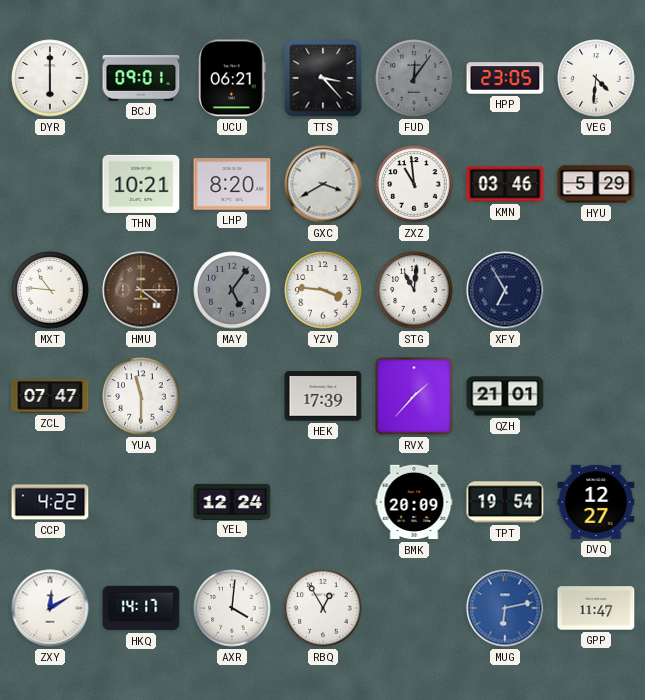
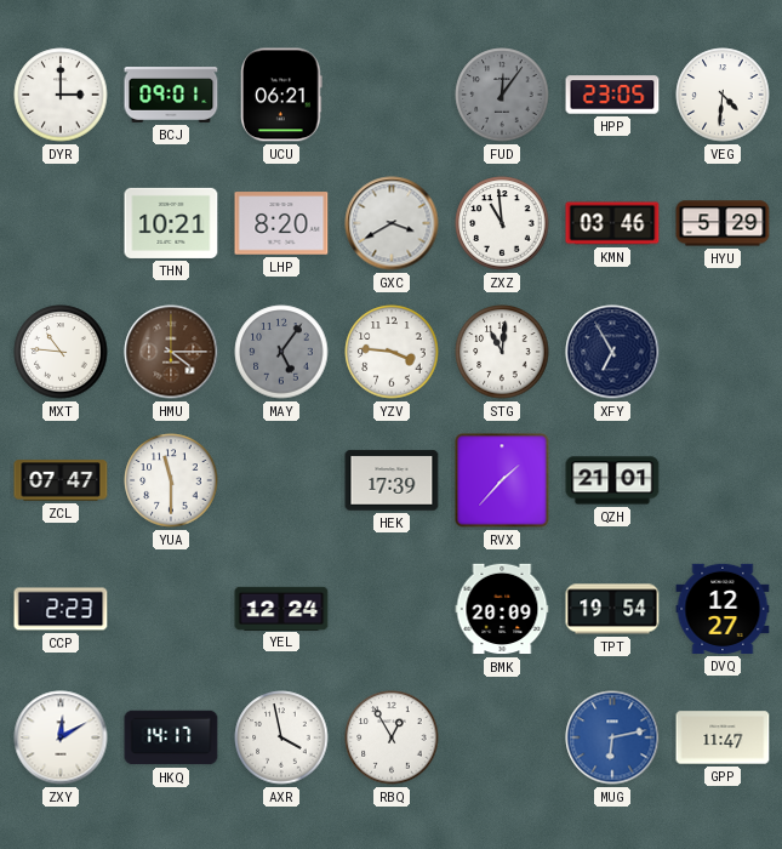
DYR: 6:00 -> 3:00 (61, 95)
TTS: 3:23 -> none (323, 78)
CCP: 4:22 -> 2:23 (61, 609)
AXR: 4:01 -> 3:58 (281, 737)
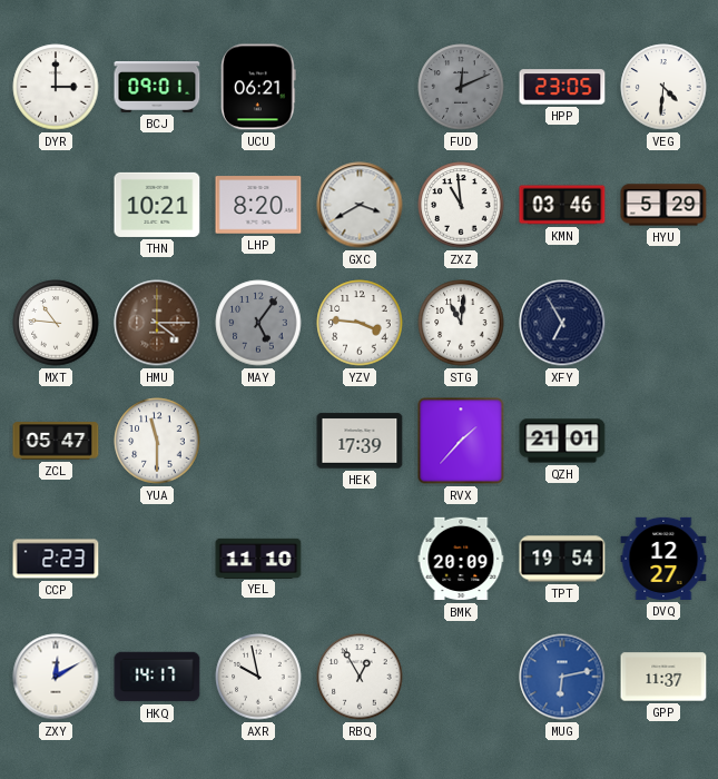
FUD: 12:06 -> 12:11 (461, 87)
ZCL: 07:47 -> 05:47 (56, 441)
YEL: 12:24 -> 11:10 (258, 558)
AXR: 3:58 -> 9:58 (258, 677)
GPP: 11:47 -> 11:37 (663, 677)
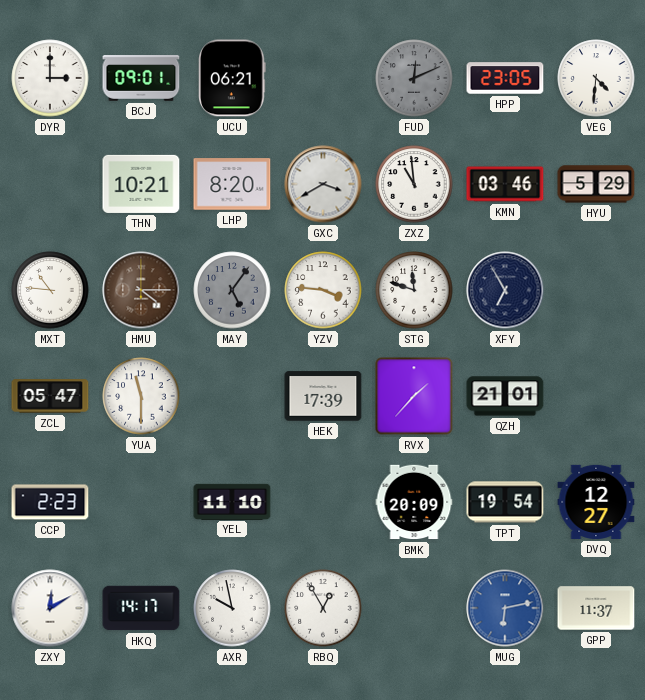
STG: 11:01 -> 11:48 (414, 290)
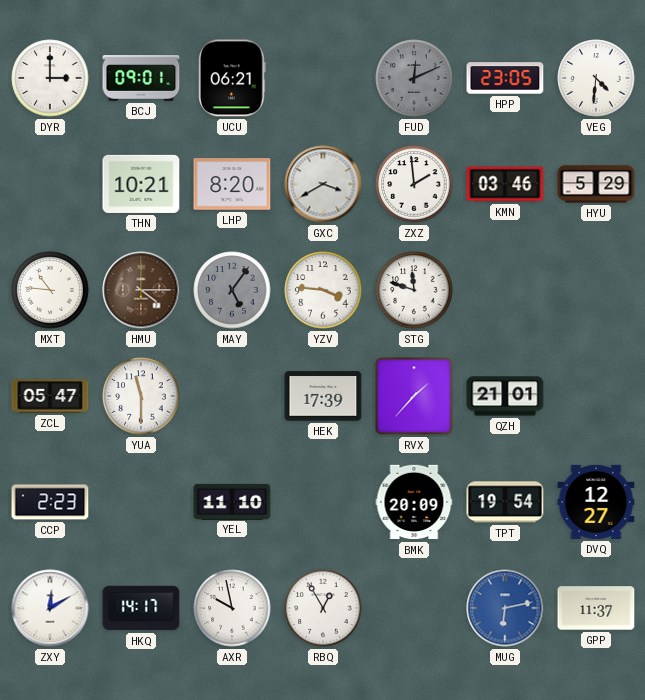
ZXZ: 10:59 -> 1:59 (414, 184)
XFY: 6:55 -> none (505, 290)
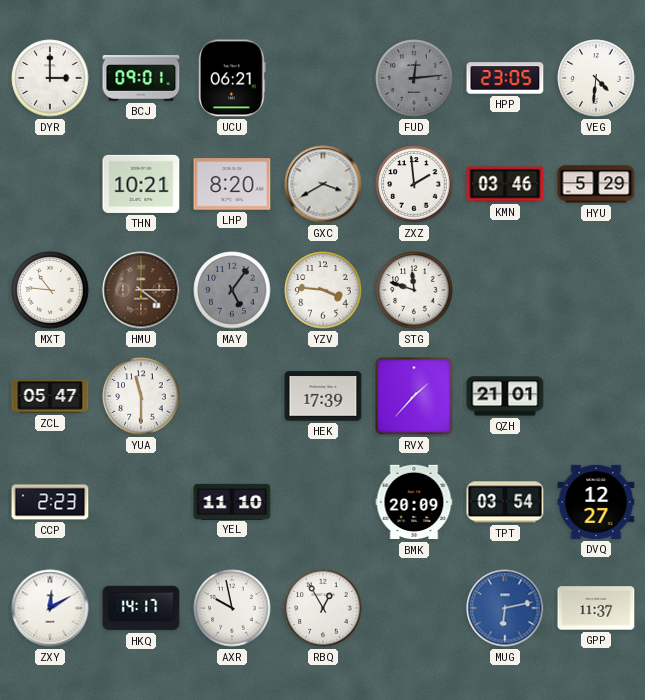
FUD: 12:11 -> 12:14 (414, 78)
TPT: 19:54 -> 03:54 (505, 502)
